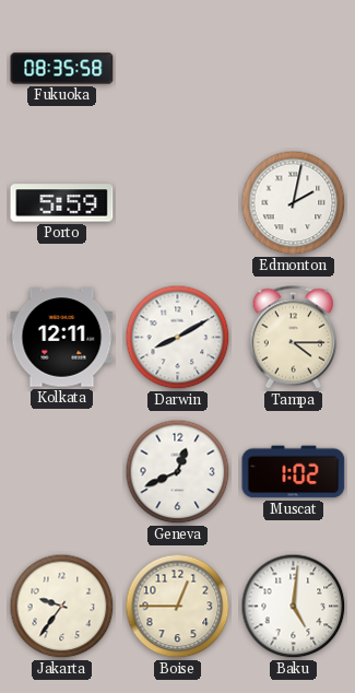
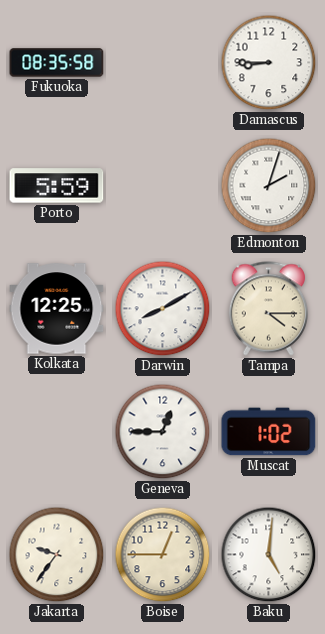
Damascus: none -> 8:45 (269, 63)
Edmonton: 2:02 -> 2:03 (269, 186)
Kolkata: 12:11 -> 12:25 (57, 309)
Geneva: 12:41 -> 12:45 (163, 432)
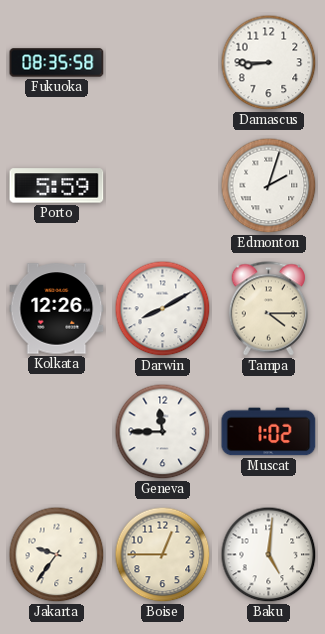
Kolkata: 12:25 -> 12:26 (57, 309)
Geneva: 12:45 -> 11:45 (163, 432)
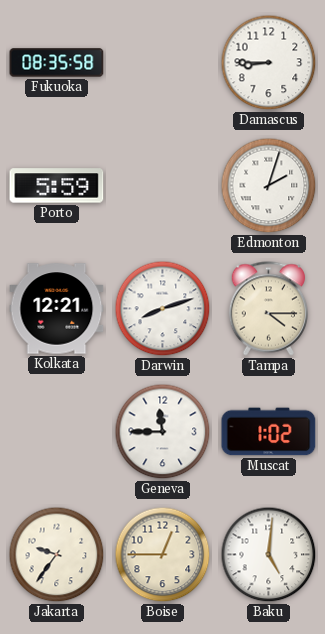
Kolkata: 12:26 -> 12:21 (57, 309)
Darwin: 8:10 -> 8:12 (163, 309)
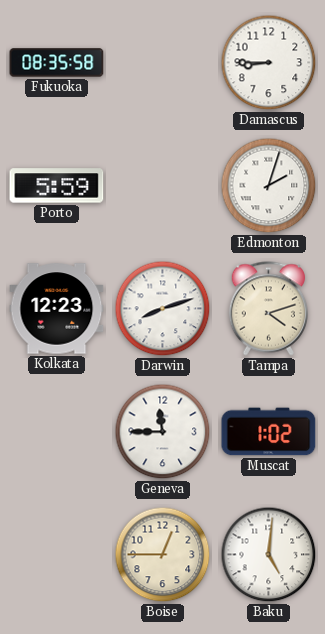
Kolkata: 12:21 -> 12:23 (57, 309)
Tampa: 4:15 -> 4:12 (268, 309)
Jakarta: 9:36 -> none (57, 555)
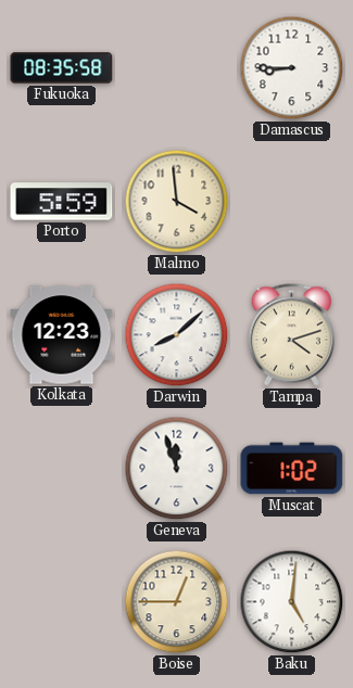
Malmo: none -> 3:59 (177, 202)
Edmonton: 2:03 -> none (269, 186)
Darwin: 8:12 -> 8:08 (177, 335)
Geneva: 11:45 -> 11:57 (177, 469)
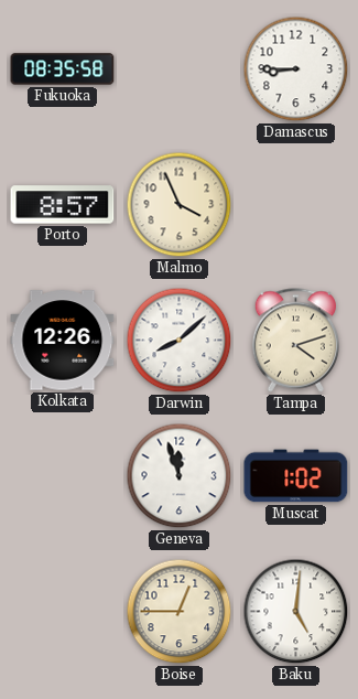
Porto: 5:59 -> 8:57 (63, 205)
Malmo: 3:59 -> 3:56 (180, 205)
Kolkata: 12:23 -> 12:26 (63, 341)
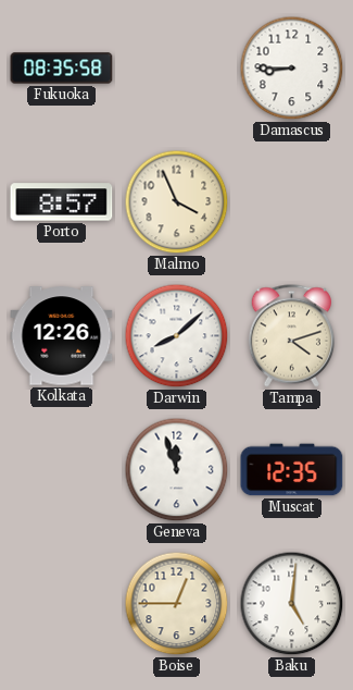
Muscat: 1:02 -> 12:35 (292, 470)
